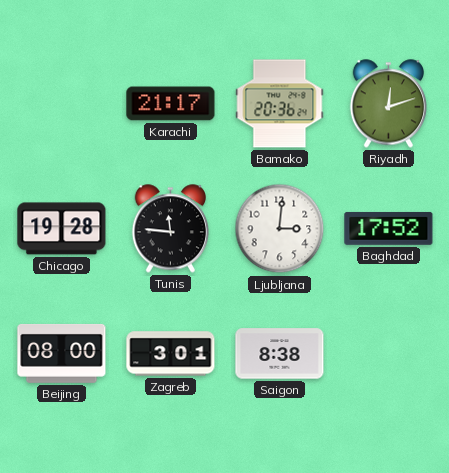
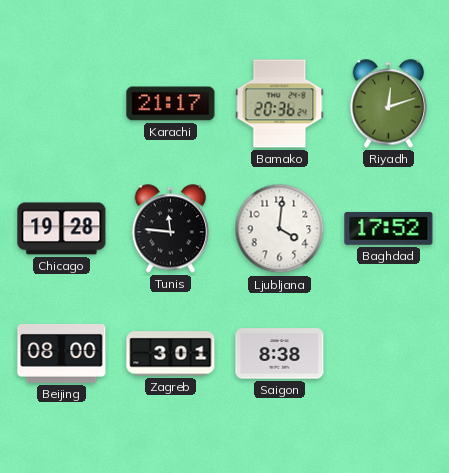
Ljubljana: 3:01 -> 4:01 (280, 229)
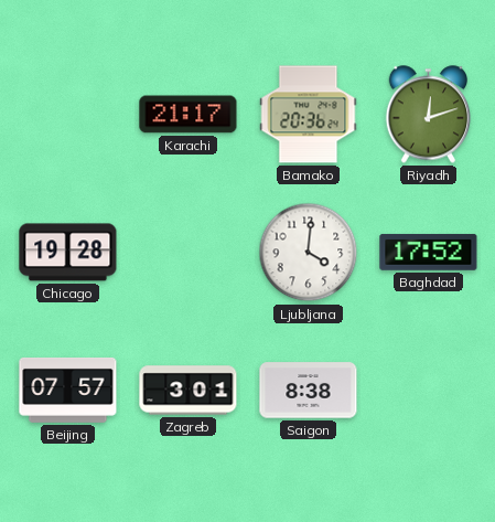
Tunis: 11:46 -> none (170, 229)
Beijing: 08:00 -> 07:57 (68, 390)
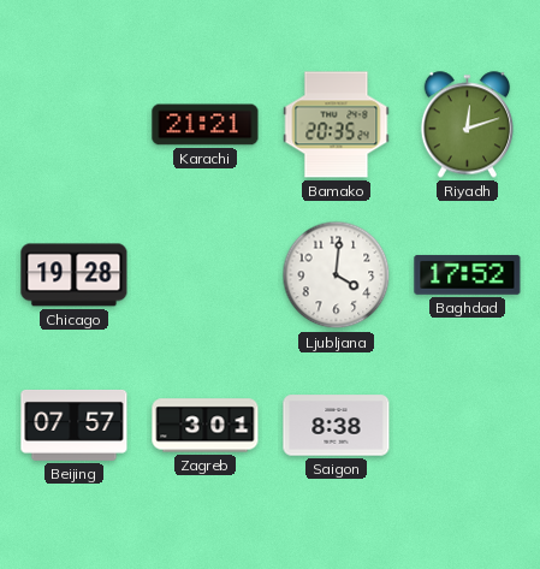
Karachi: 21:17 -> 21:21 (206, 125)
Bamako: 20:36 -> 20:35 (337, 125)
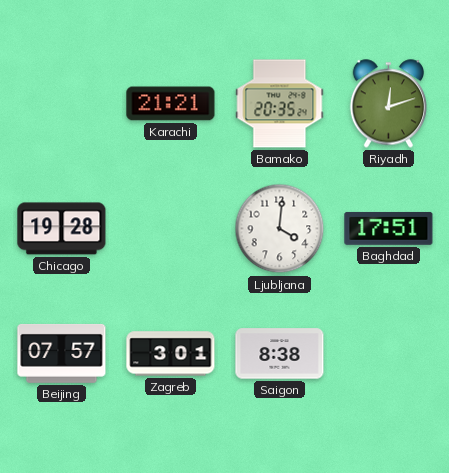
Baghdad: 17:52 -> 17:51 (389, 229)
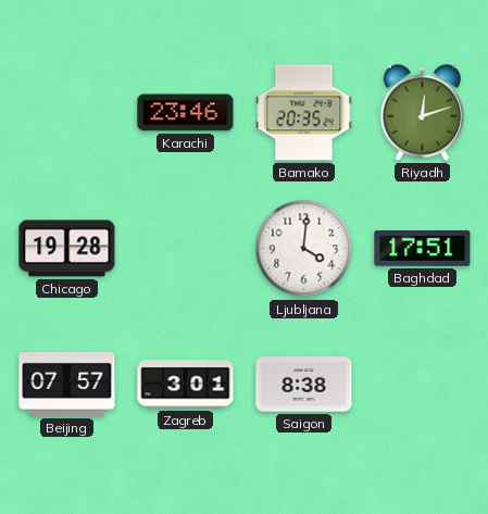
Karachi: 21:21 -> 23:46 (186, 113)
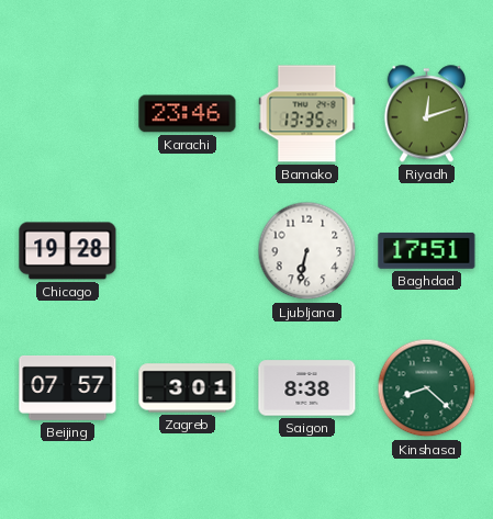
Bamako: 20:35 -> 13:35 (307, 114)
Ljubljana: 4:01 -> 6:32 (307, 251)
Kinshasa: none -> 8:22 (427, 388)
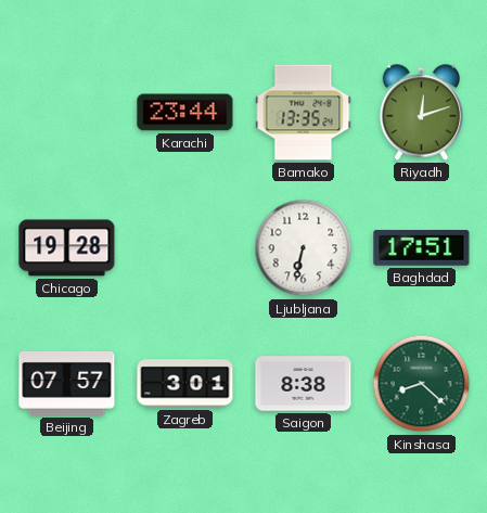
Karachi: 23:46 -> 23:44 (185, 113)
